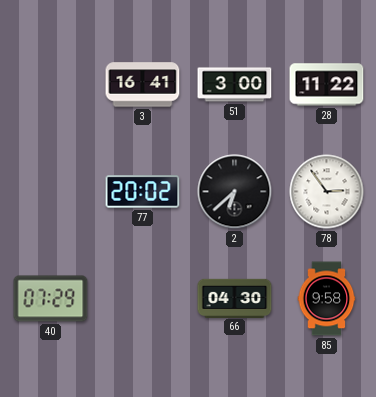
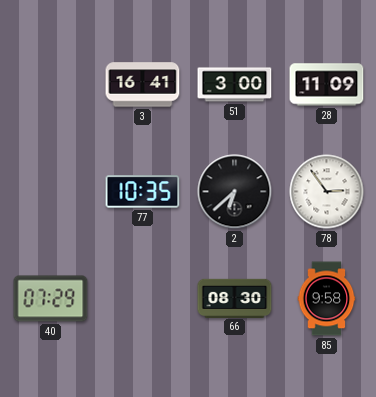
28: 11:22 -> 11:09 (327, 85)
77: 20:02 -> 10:35 (143, 192)
66: 04:30 -> 08:30 (235, 298)
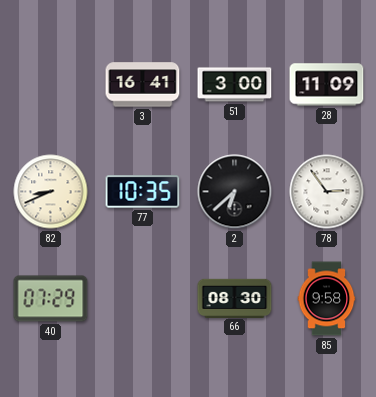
82: none -> 8:41 (51, 192)
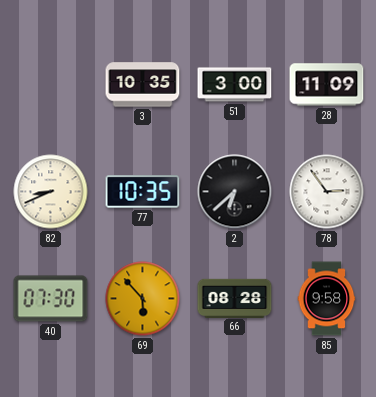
3: 16:41 -> 10:35 (143, 85)
40: 07:29 -> 07:30 (51, 299)
69: none -> 5:53 (143, 299)
66: 08:30 -> 08:28 (235, 298)
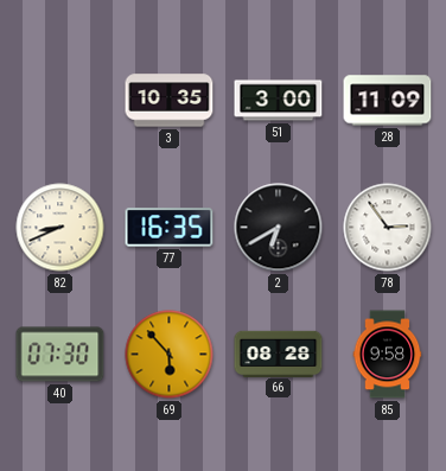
77: 10:35 -> 16:35 (170, 228)
2: 6:38 -> 6:40 (279, 228)
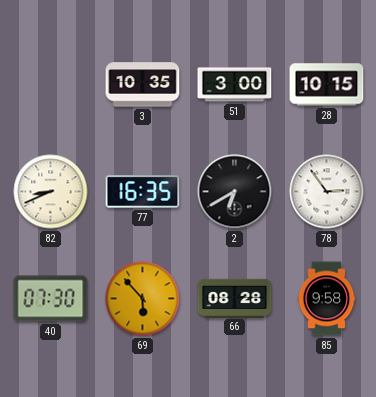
28: 11:09 -> 10:15 (327, 85)
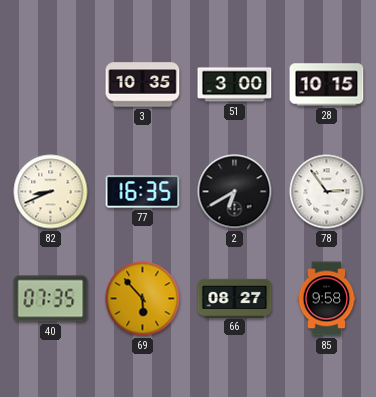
40: 07:30 -> 07:35 (51, 299)
66: 08:28 -> 08:27 (235, 298)
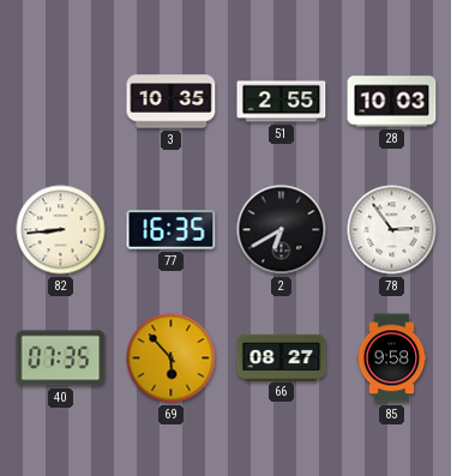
51: 3:00 -> 2:55 (282, 102)
28: 10:15 -> 10:03 (392, 102)
82: 8:41 -> 8:44 (61, 230)
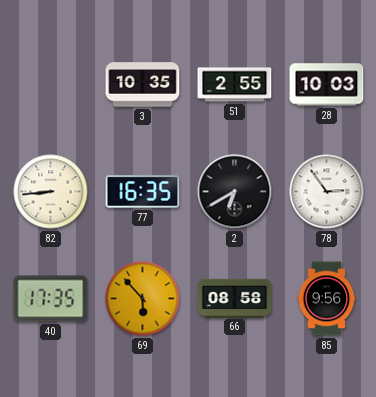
40: 07:35 -> 17:35 (51, 299)
66: 08:27 -> 08:58 (235, 298)
85: 9:58 -> 9:56 (327, 299)
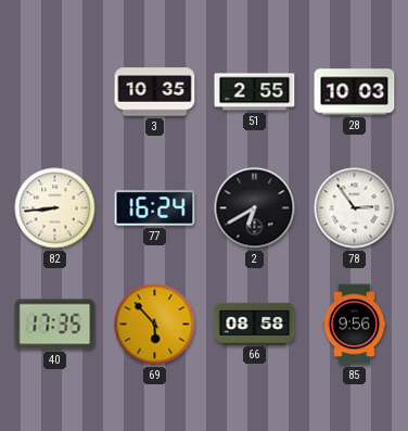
77: 16:35 -> 16:24 (155, 208)
